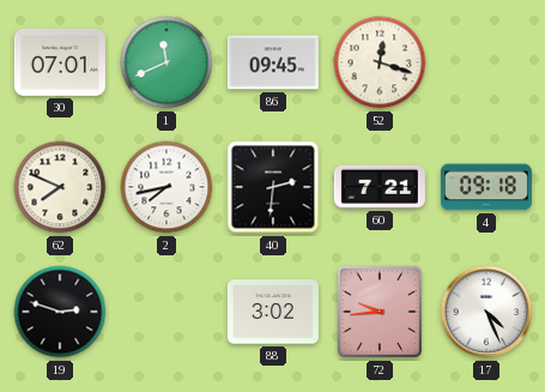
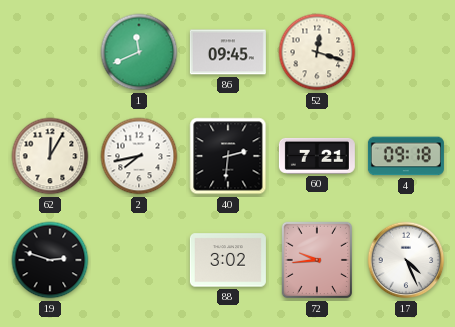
30: 07:01 -> none (60, 62)
62: 7:49 -> 12:05 (50, 156)
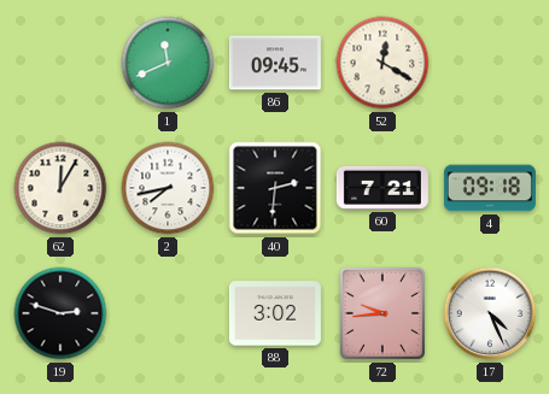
52: 12:18 -> 12:20 (382, 63)
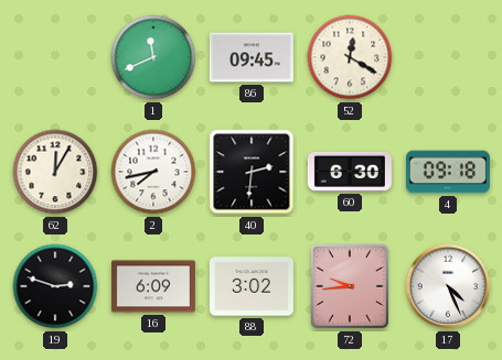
60: 7:21 -> 6:30 (350, 172)
16: none -> 6:09 (153, 286)
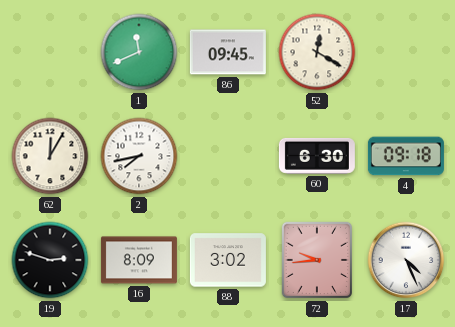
40: 2:31 -> none (252, 172)
16: 6:09 -> 8:09 (139, 260)
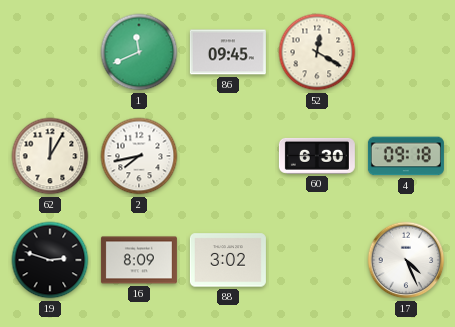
72: 9:44 -> none (317, 260)
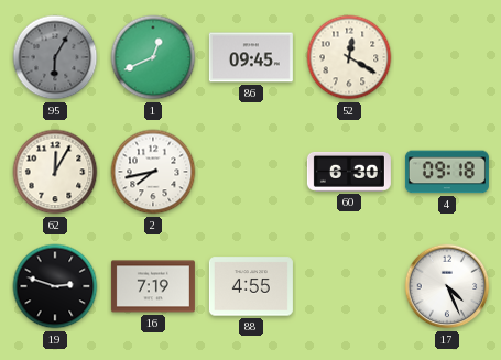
95: none -> 6:05 (55, 57)
1: 11:41 -> 12:41 (153, 57)
16: 8:09 -> 7:19 (153, 286)
88: 3:02 -> 4:55 (251, 286)
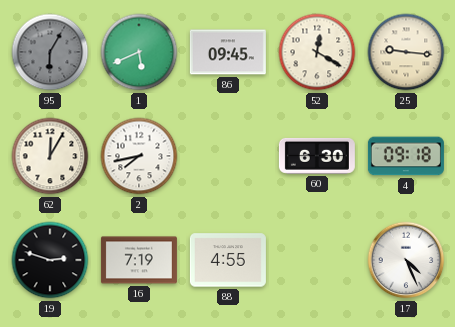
1: 12:41 -> 5:41 (139, 52)
25: none -> 9:16 (406, 52)
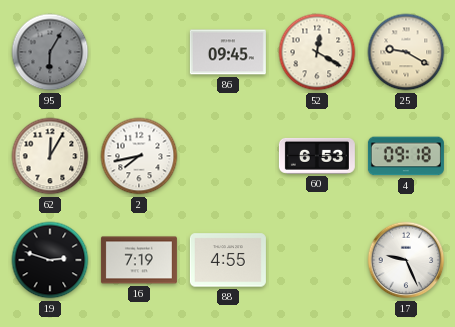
1: 5:41 -> none (139, 52)
25: 9:16 -> 9:20 (406, 52)
60: 6:30 -> 6:53 (317, 156)
17: 4:26 -> 9:26 (406, 260)
